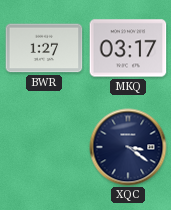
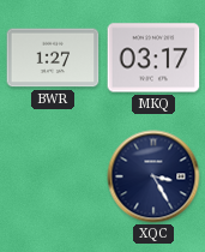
XQC: 3:21 -> 3:25 (153, 176)
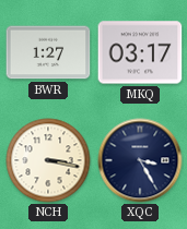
NCH: none -> 3:17 (48, 160)
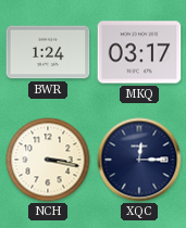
BWR: 1:27 -> 1:24 (48, 52)
XQC: 3:25 -> 12:15 (139, 160)
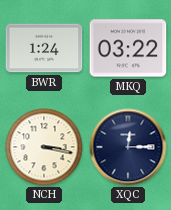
MKQ: 03:17 -> 03:22 (128, 48)
